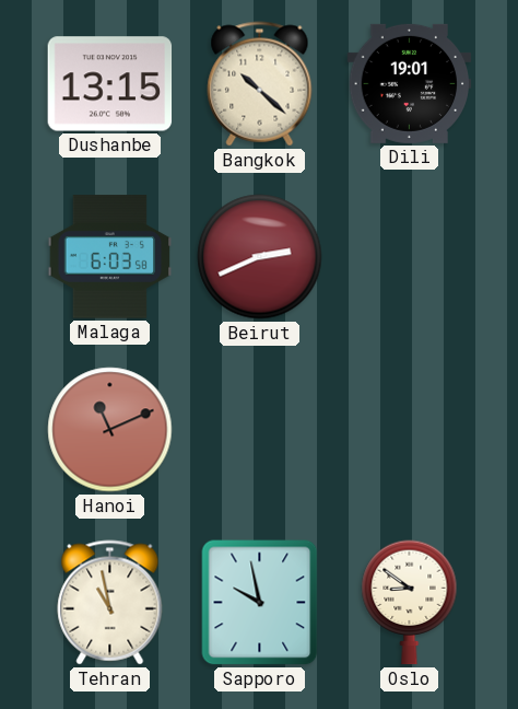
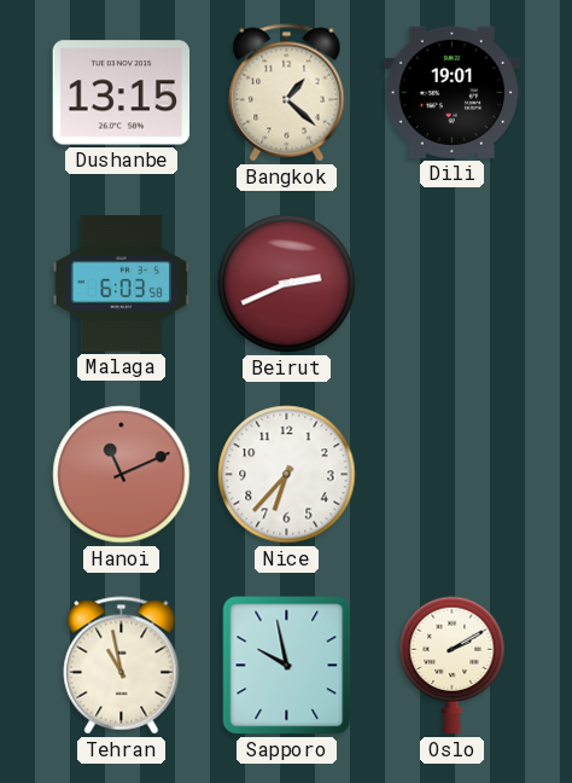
Bangkok: 10:22 -> 1:22 (287, 93)
Nice: none -> 6:37 (287, 475)
Oslo: 8:51 -> 2:10 (453, 666)
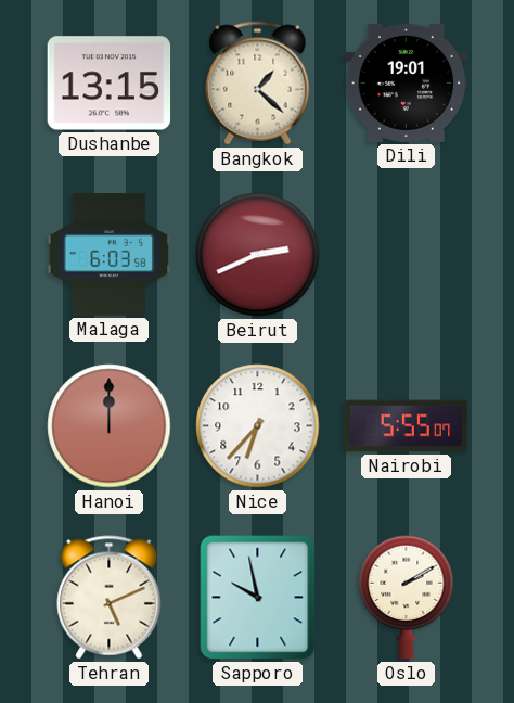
Hanoi: 11:11 -> 12:00 (110, 426)
Nairobi: none -> 5:55 (407, 426)
Tehran: 10:58 -> 5:11 (110, 598)
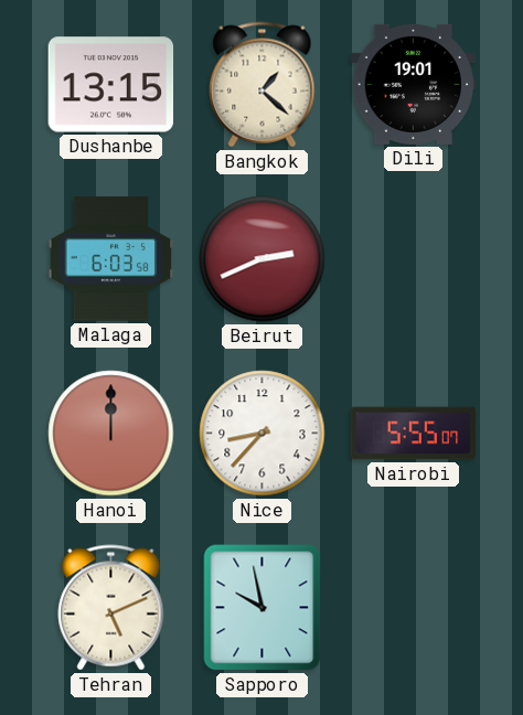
Nice: 6:37 -> 8:37 (263, 434)
Oslo: 2:10 -> none (407, 598)
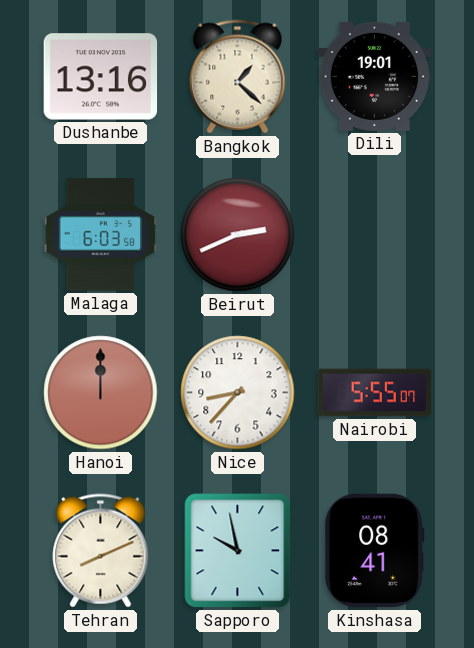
Dushanbe: 13:15 -> 13:16 (101, 77)
Tehran: 5:11 -> 8:11 (101, 551)
Kinshasa: none -> 08:41 (374, 551)
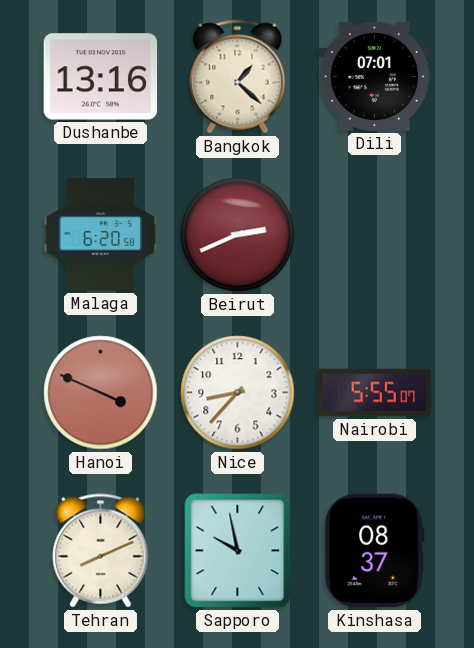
Dili: 19:01 -> 07:01 (375, 76)
Malaga: 6:03 -> 6:20 (101, 235)
Hanoi: 12:00 -> 3:49 (101, 393)
Kinshasa: 08:41 -> 08:37 (374, 551)
